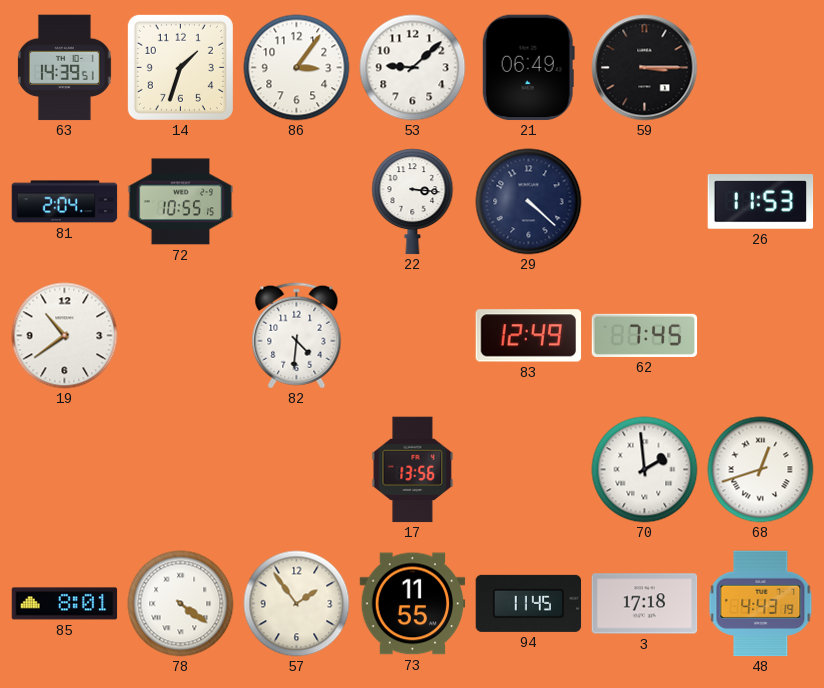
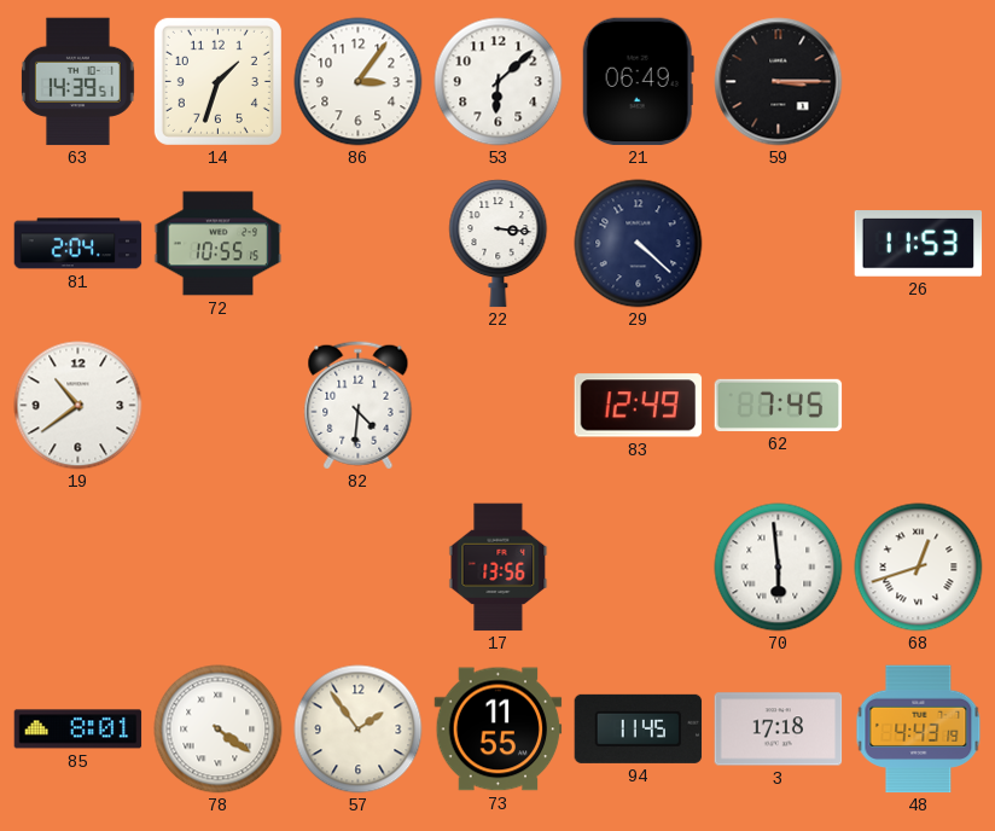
53: 9:08 -> 6:08 (499, 82)
70: 1:59 -> 5:59 (779, 568)
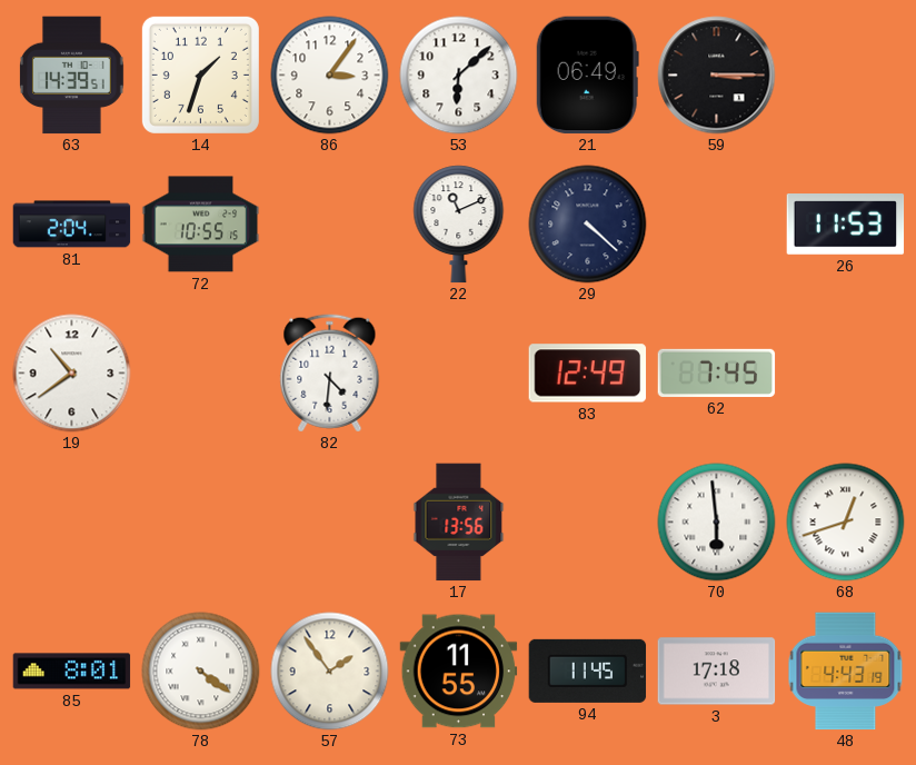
22: 3:16 -> 11:11 (459, 225)
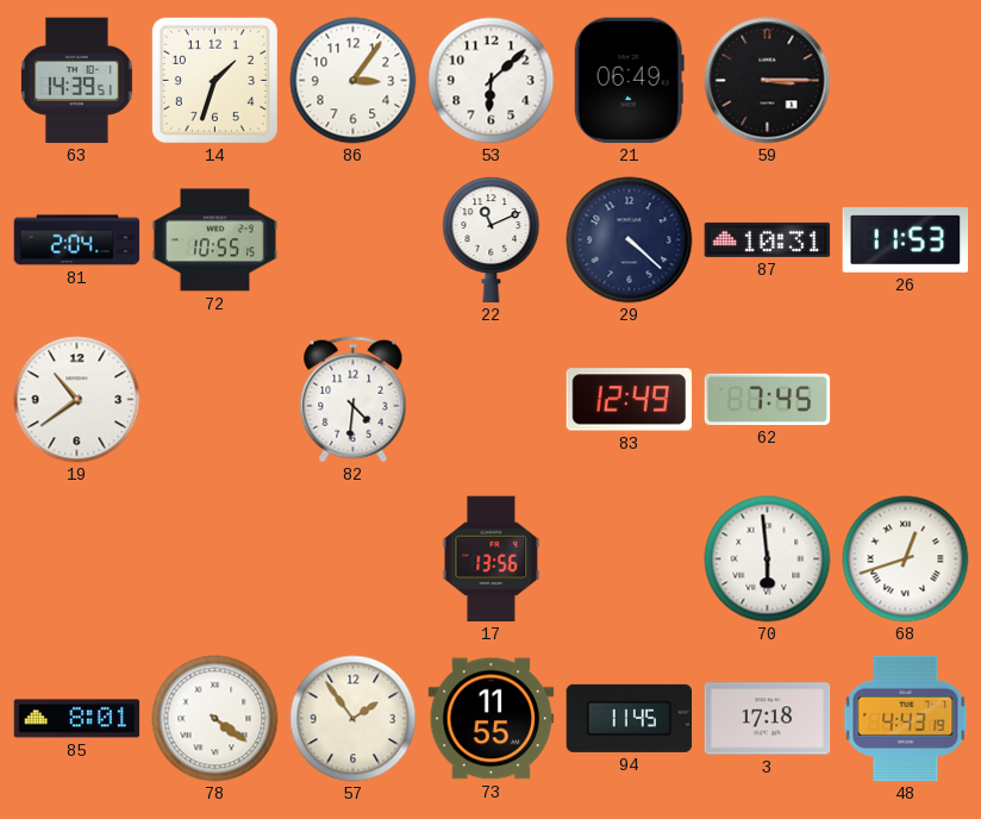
87: none -> 10:31 (768, 239)
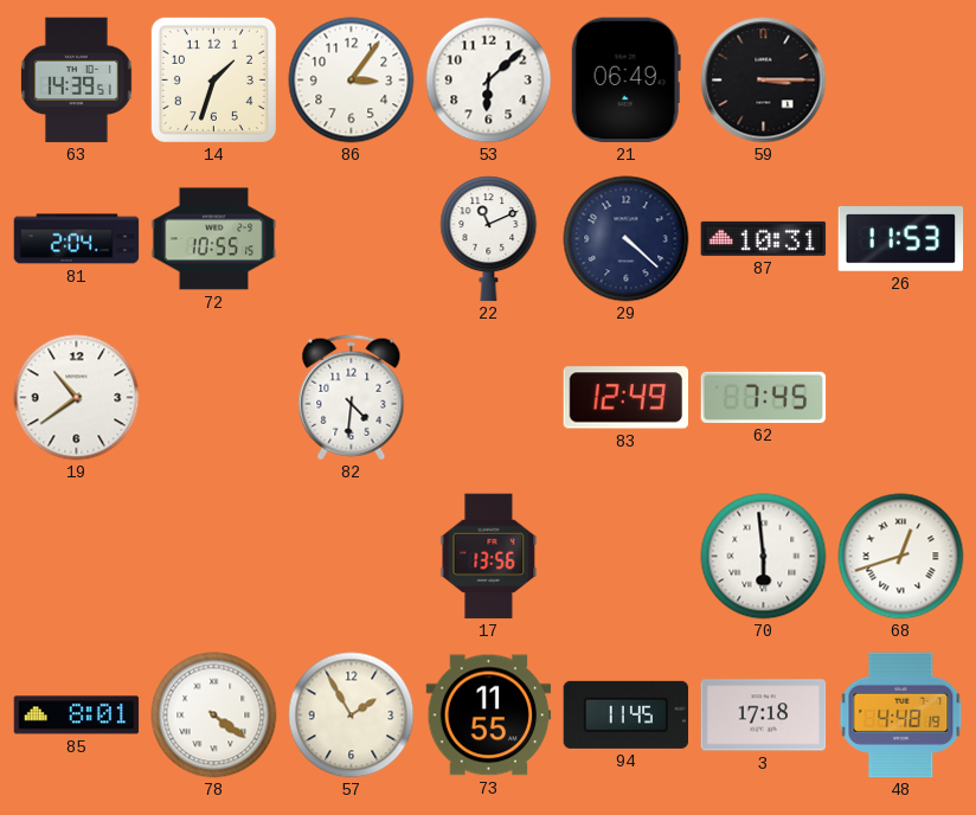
57: 1:54 -> 1:55 (352, 715)
48: 4:43 -> 4:48 (901, 715)
